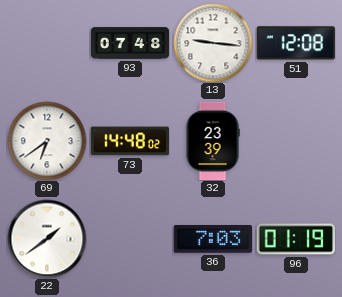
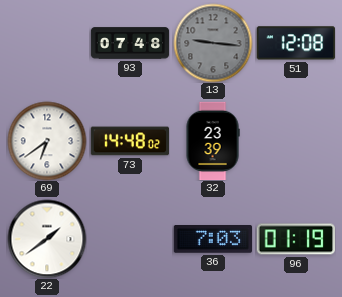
13 dial: white -> grey (213, 43)
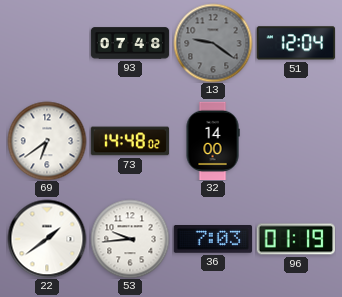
13: 9:16 -> 9:21 (213, 43)
51: 12:08 -> 12:04 (296, 43)
32: 23:39 -> 14:00 (213, 141)
53: none -> 9:44 (130, 239)
